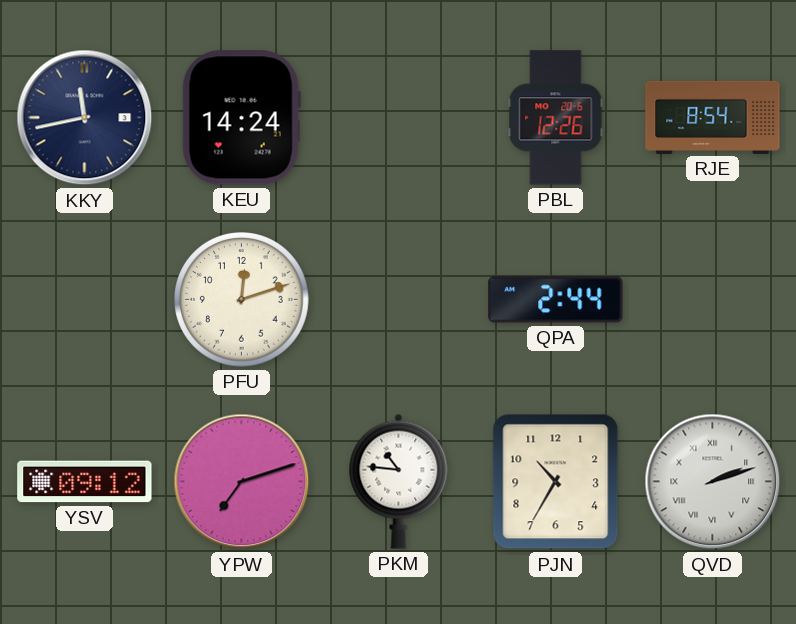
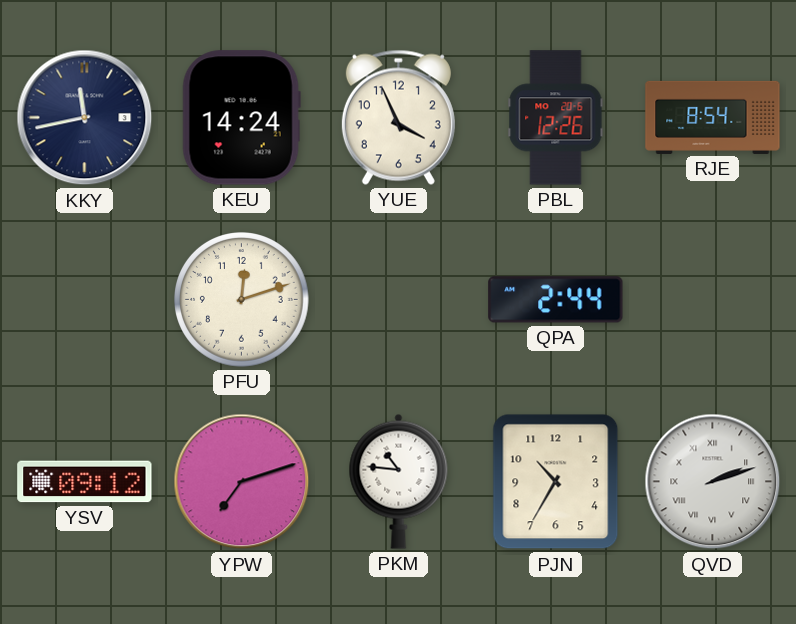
YUE: none -> 3:56 (398, 117)
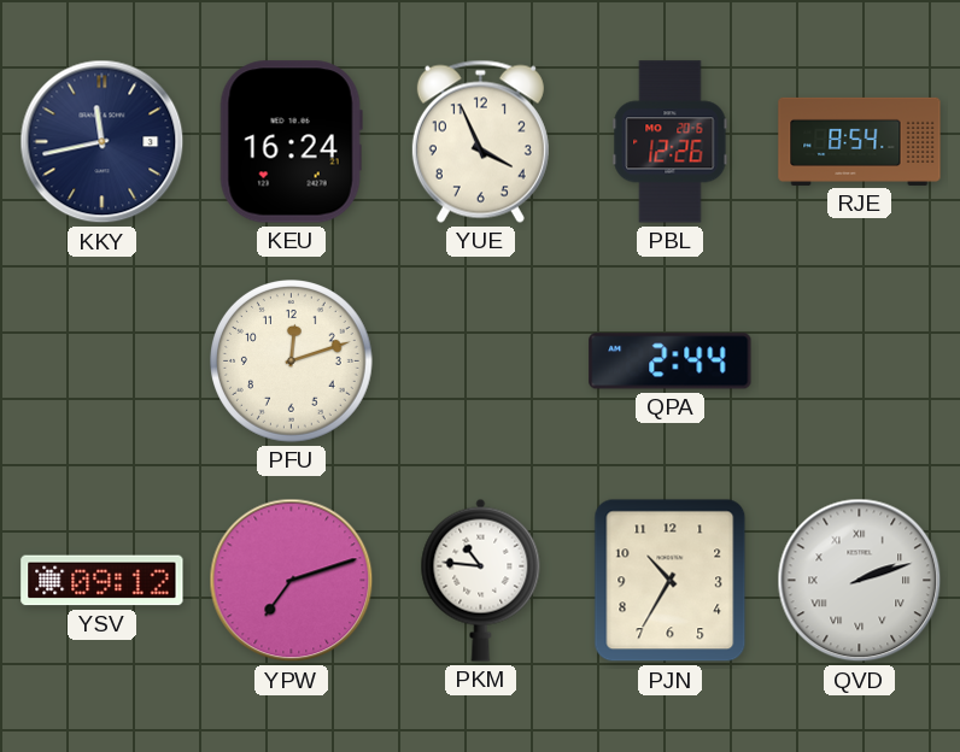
KEU: 14:24 -> 16:24 (291, 142)
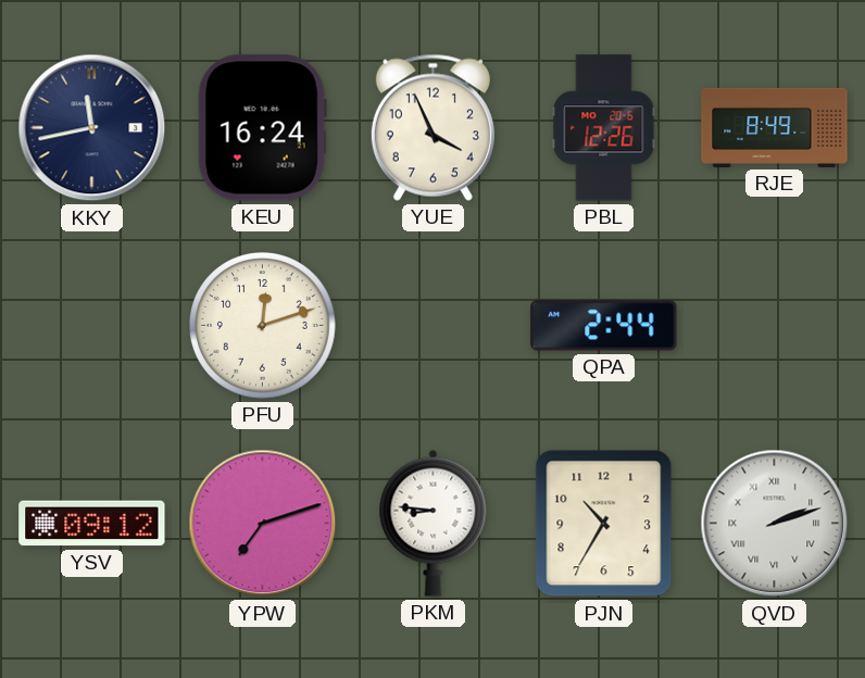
RJE: 8:54 -> 8:49 (775, 127)
PKM: 10:46 -> 8:46 (434, 523)
